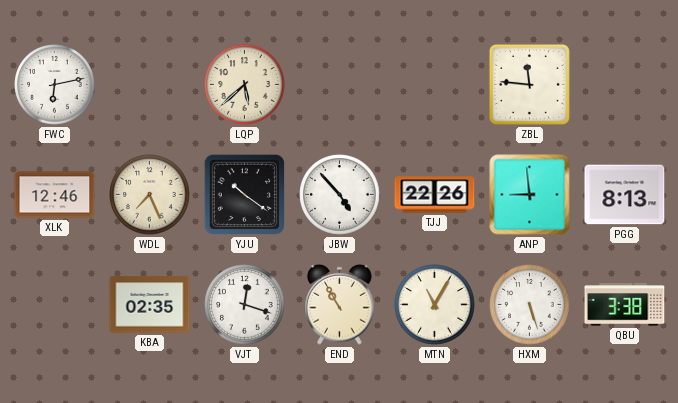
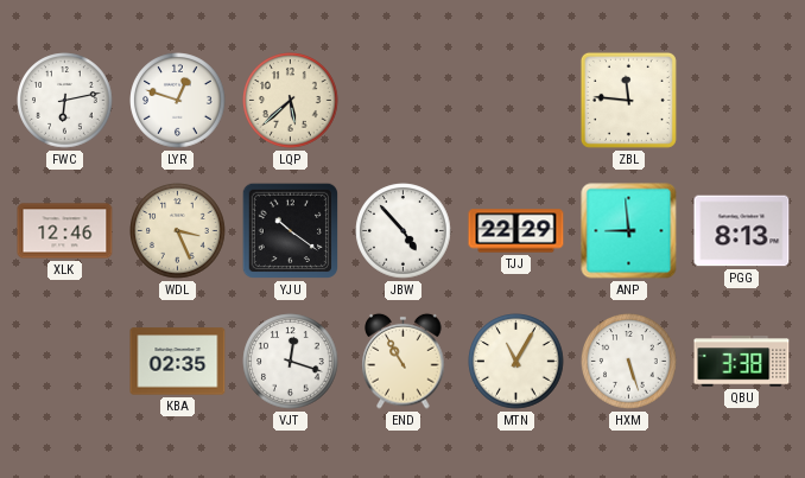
LYR: none -> 12:48 (178, 101)
WDL: 7:26 -> 3:26 (178, 231)
TJJ: 22:26 -> 22:29 (516, 231)
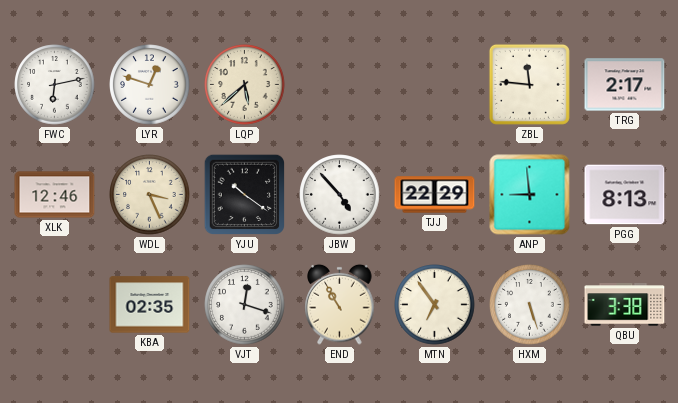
TRG: none -> 2:17 (625, 85)
MTN: 11:05 -> 6:54 (435, 305)
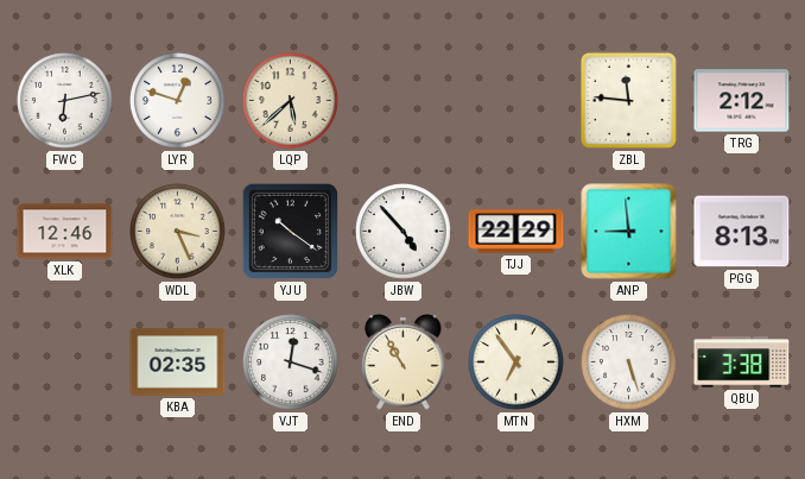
TRG: 2:17 -> 2:12 (742, 101)
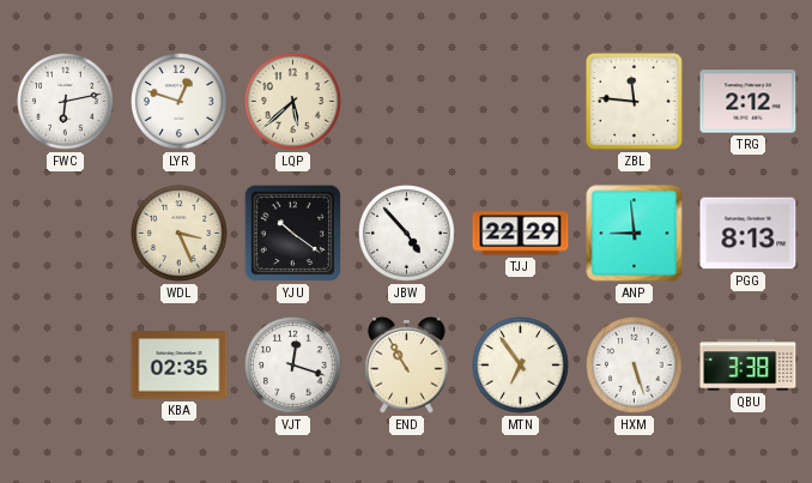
XLK: 12:46 -> none (65, 232)
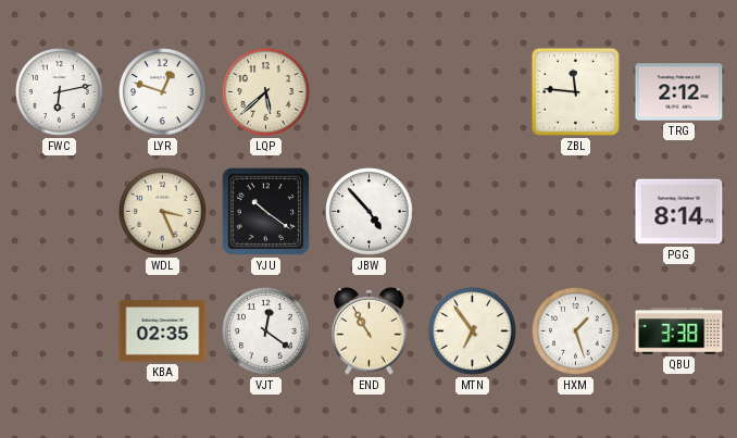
TJJ: 22:29 -> none (521, 234)
ANP: 8:59 -> none (635, 234)
PGG: 8:13 -> 8:14 (679, 212)
VJT: 12:18 -> 12:21 (266, 331)
HXM: 5:27 -> 1:27 (576, 331)
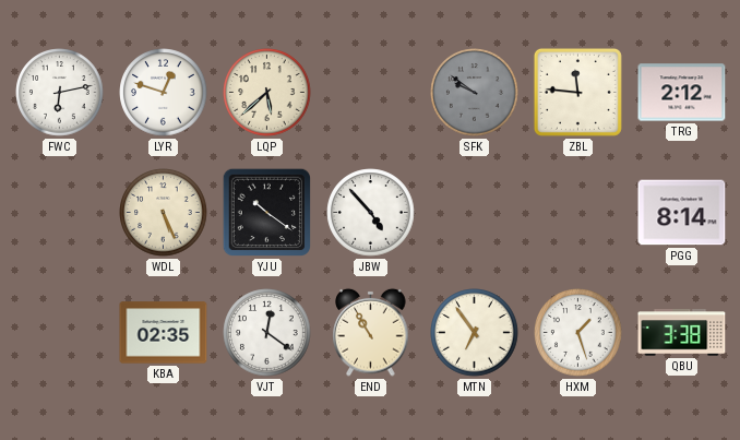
SFK: none -> 9:51 (475, 93)
WDL: 3:26 -> 5:26 (164, 213)
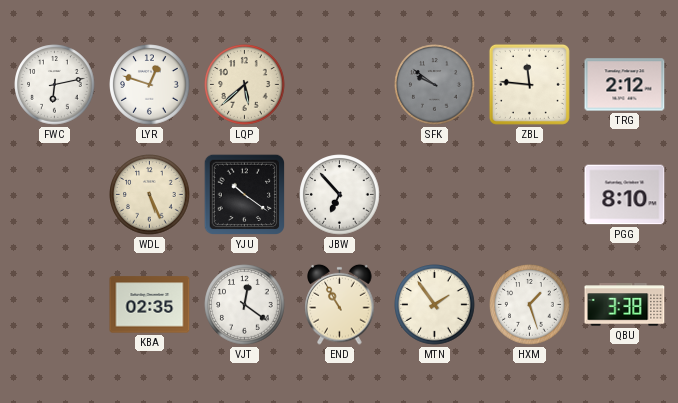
JBW: 4:53 -> 6:53 (340, 195)
PGG: 8:14 -> 8:10 (625, 195)
MTN: 6:54 -> 1:54 (435, 305)
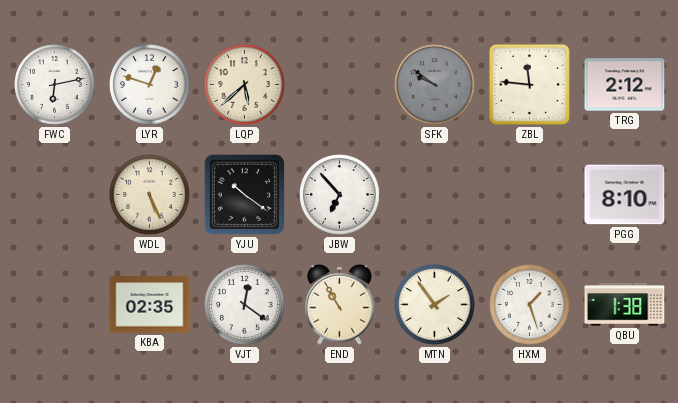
QBU: 3:38 -> 1:38 (625, 305)
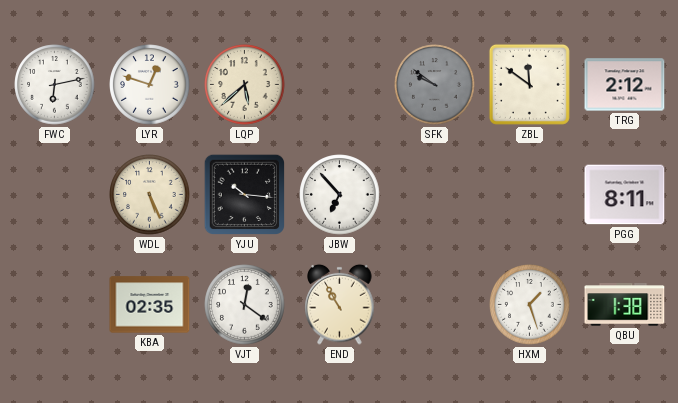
ZBL: 11:46 -> 11:51 (529, 84)
YJU: 10:21 -> 10:16 (245, 195)
PGG: 8:10 -> 8:11 (625, 195)
MTN: 1:54 -> none (435, 305)
